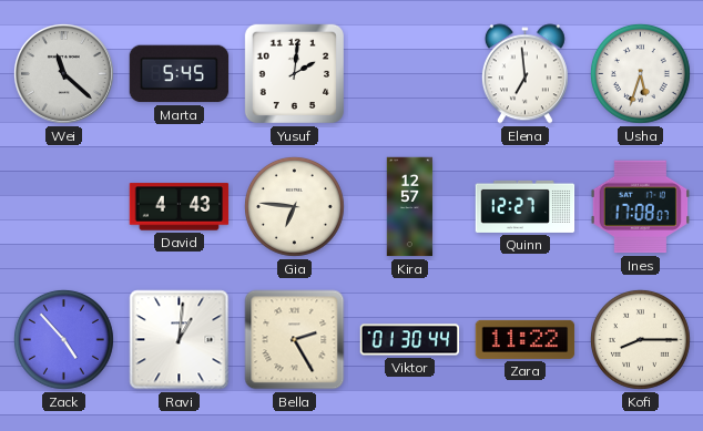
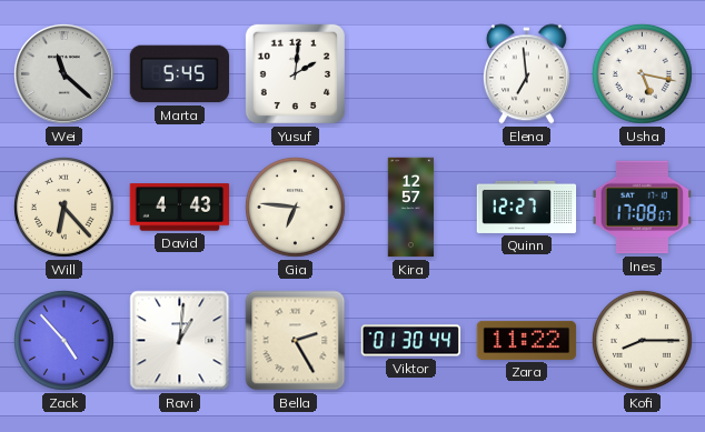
Usha: 5:33 -> 5:17 (643, 74)
Will: none -> 6:23 (64, 208)
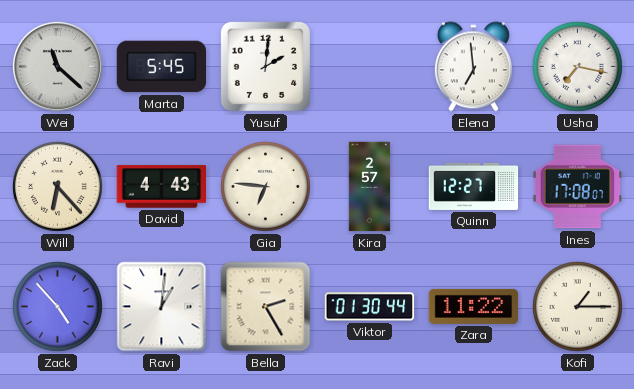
Usha: 5:17 -> 7:17 (578, 67)
Kira: 12:57 -> 2:57 (370, 187)
Kofi: 8:15 -> 1:15 (578, 307)
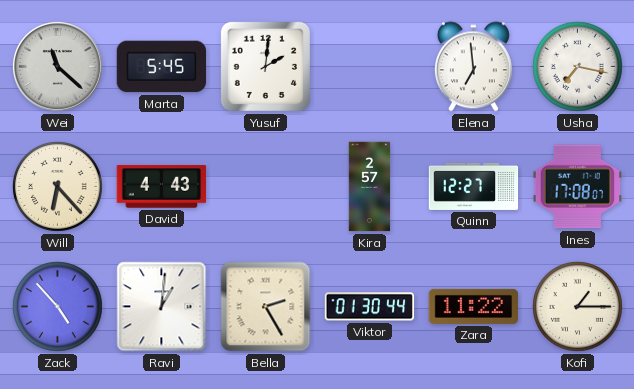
Gia: 6:46 -> none (266, 187)
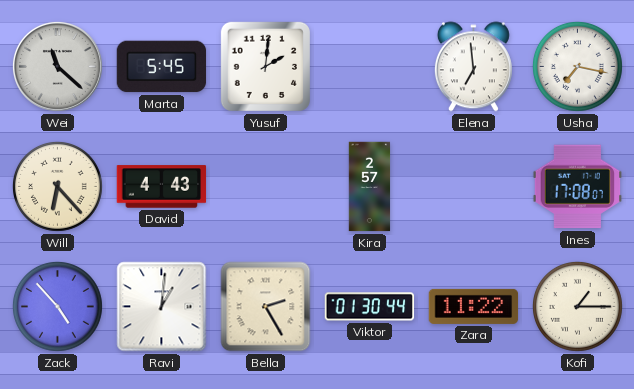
Quinn: 12:27 -> none (474, 186)
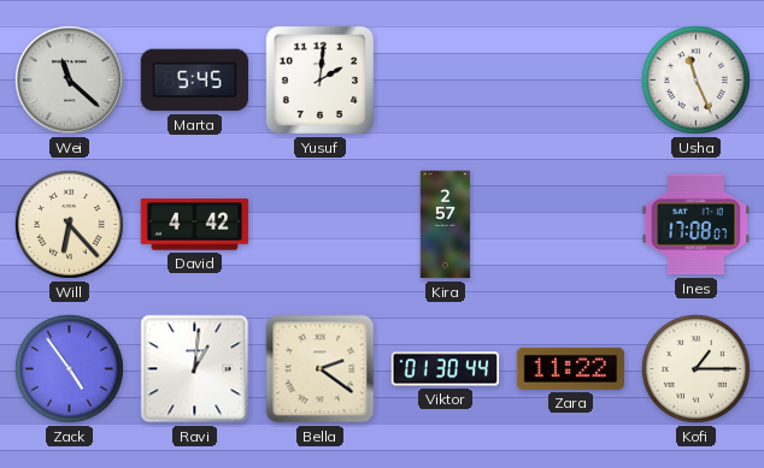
Elena: 6:59 -> none (473, 67)
Usha: 7:17 -> 11:26 (697, 81)
David: 4:43 -> 4:42 (195, 225)
Zack: 4:53 -> 4:54 (70, 369)
Bella: 2:25 -> 2:21 (321, 369)
